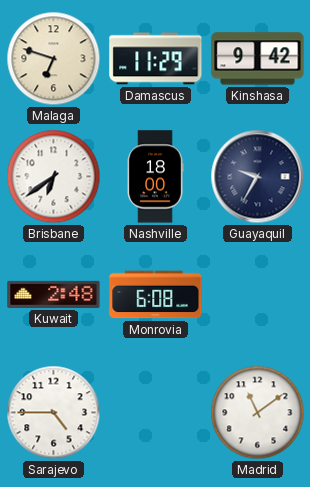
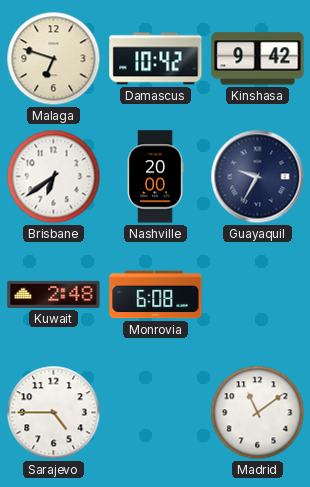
Damascus: 11:29 -> 10:42 (156, 59)
Nashville: 18:00 -> 20:00 (155, 177)
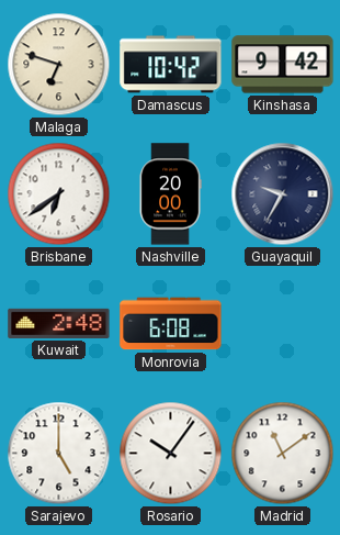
Sarajevo: 4:45 -> 5:00 (59, 454)
Rosario: none -> 10:06 (171, 454)
